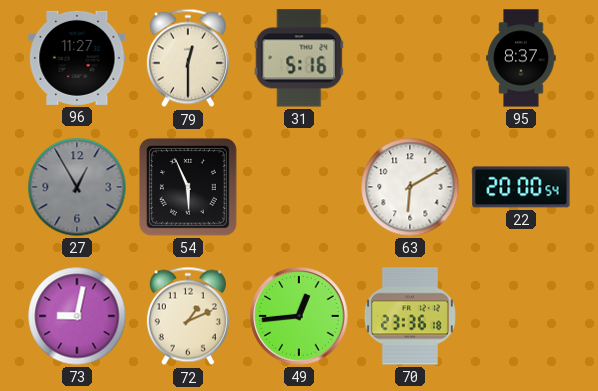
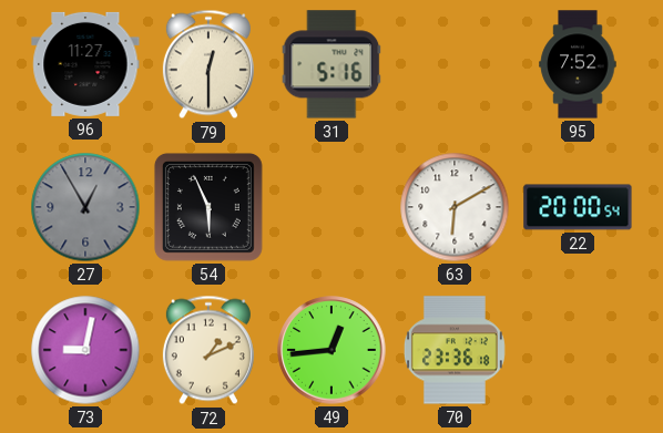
95: 8:37 -> 7:52 (578, 64)
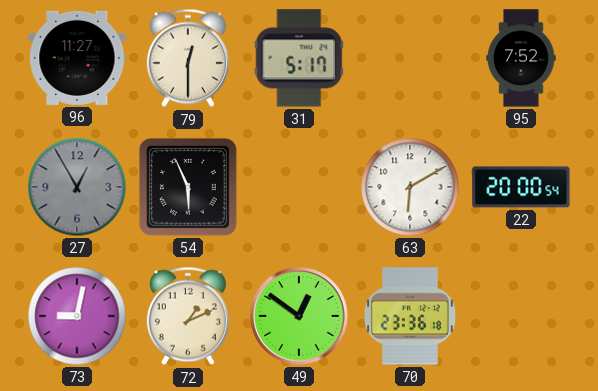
31: 5:16 -> 5:17 (299, 58)
49: 12:44 -> 12:51 (299, 316)
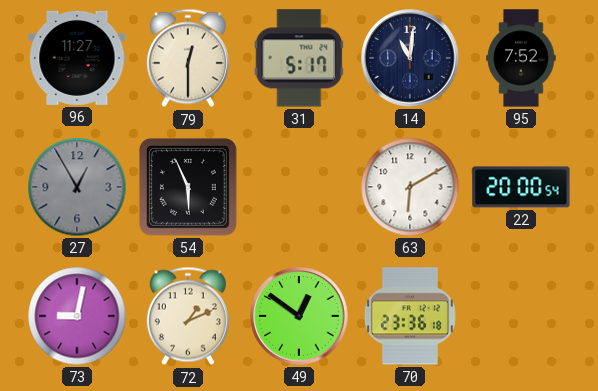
14: none -> 11:01 (410, 58)
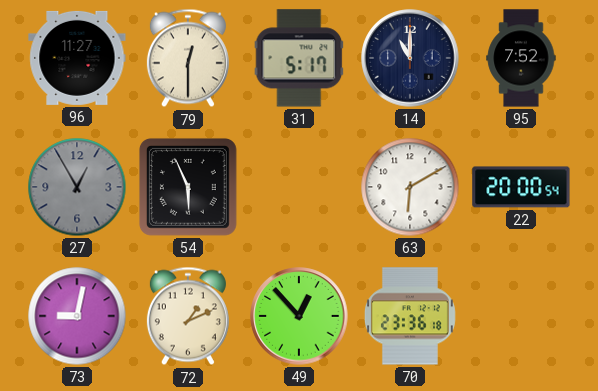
14: 11:01 -> 11:00 (410, 58)
49: 12:51 -> 12:53 (299, 316)
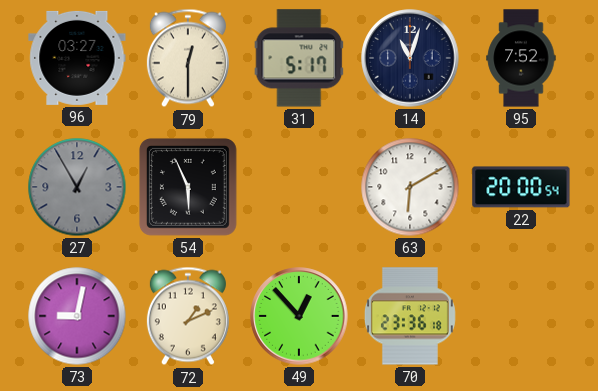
96: 11:27 -> 03:27 (77, 58)
14: 11:00 -> 11:03 (410, 58)
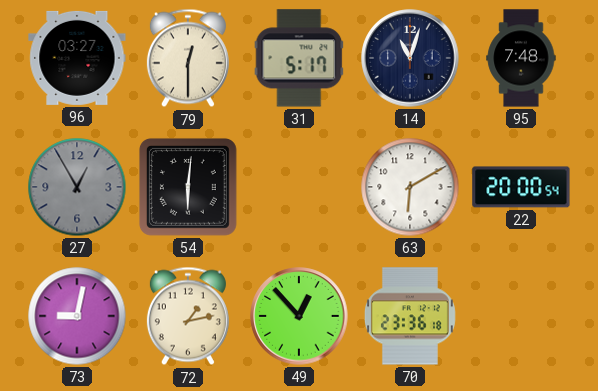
95: 7:52 -> 7:48 (521, 58)
54: 5:56 -> 6:01 (188, 187)
72: 1:11 -> 1:13 (188, 316)
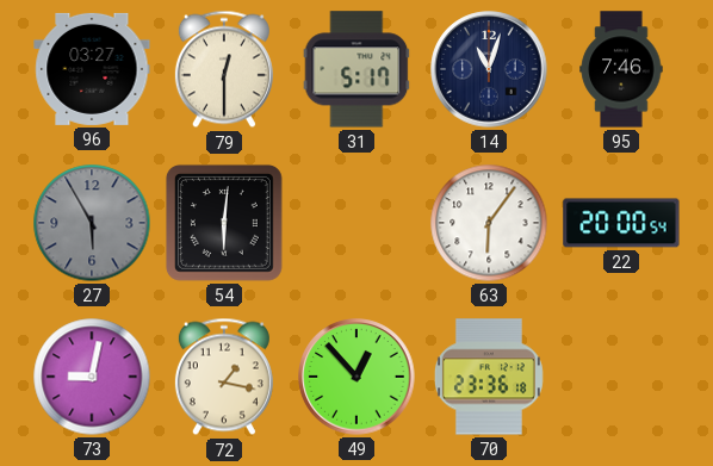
95: 7:48 -> 7:46 (621, 69)
27: 12:55 -> 5:55 (92, 223)
63: 6:10 -> 6:06 (489, 223)
72: 1:13 -> 1:17 (224, 377)
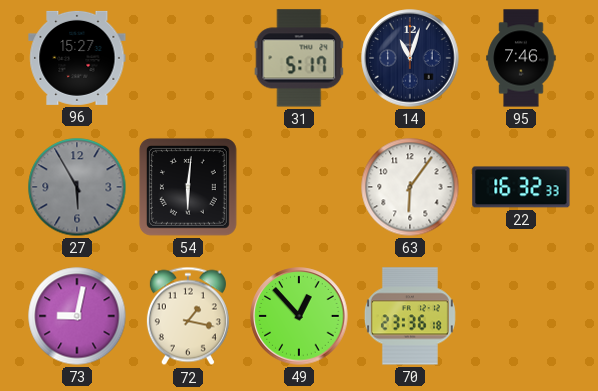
96: 03:27 -> 15:27 (77, 58)
79: 12:30 -> none (224, 69)
22: 20:00 -> 16:32 (521, 187)
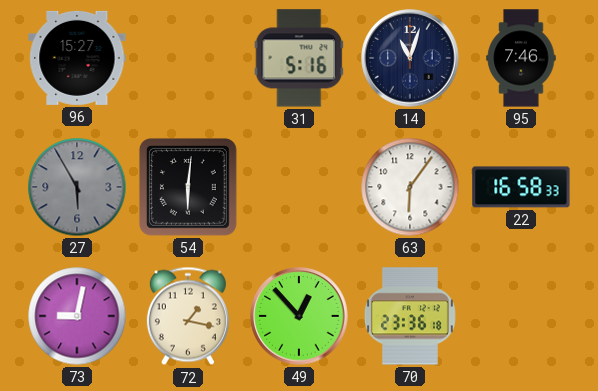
31: 5:17 -> 5:16 (299, 58)
22: 16:32 -> 16:58 (521, 187)
